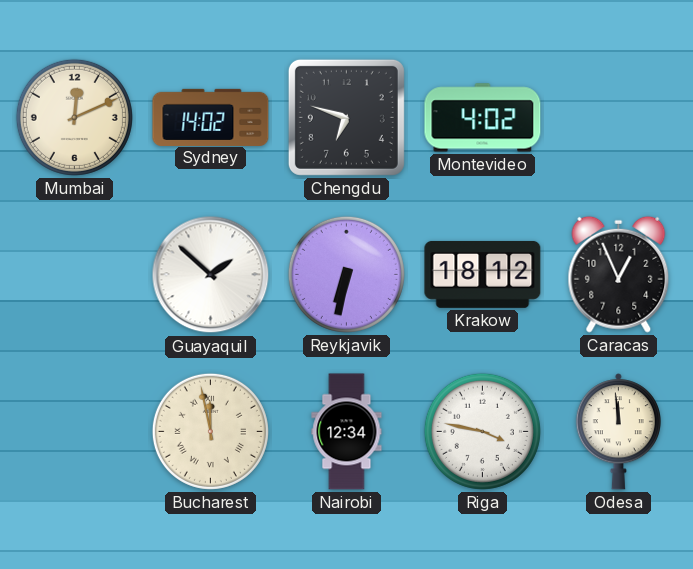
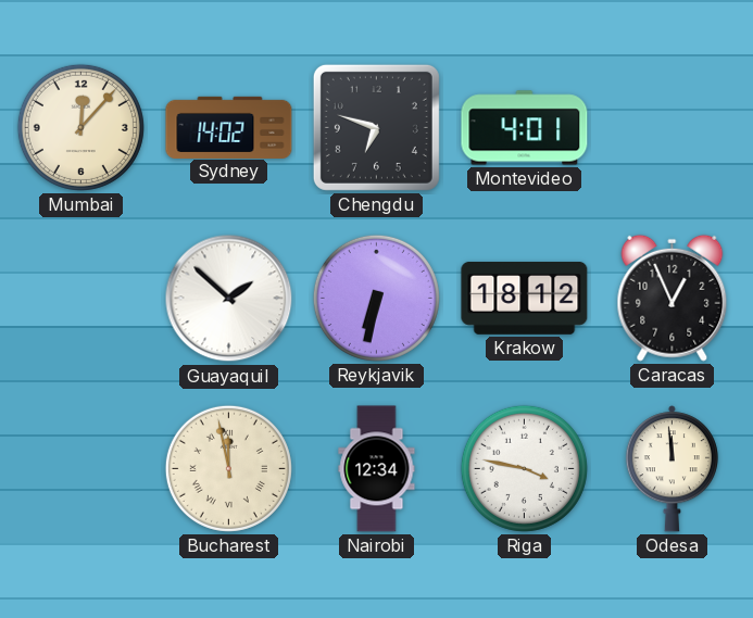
Mumbai: 12:11 -> 12:07 (80, 127)
Montevideo: 4:02 -> 4:01 (525, 128)
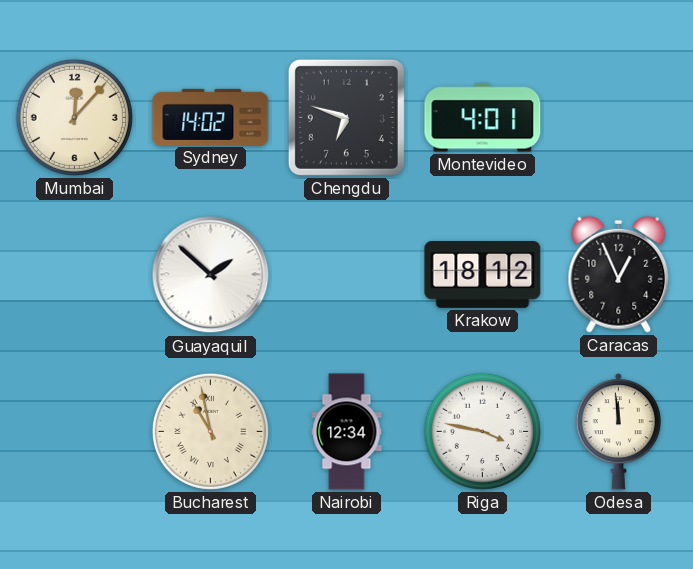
Reykjavik: 6:32 -> none (376, 298)
Bucharest: 11:58 -> 10:58 (210, 431)
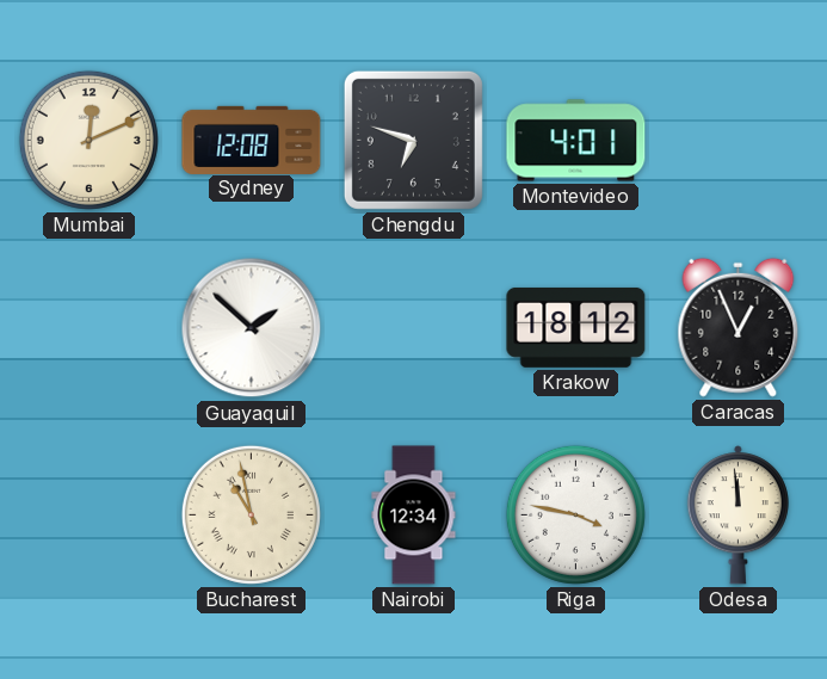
Mumbai: 12:07 -> 12:11 (88, 140)
Sydney: 14:02 -> 12:08 (252, 140)
